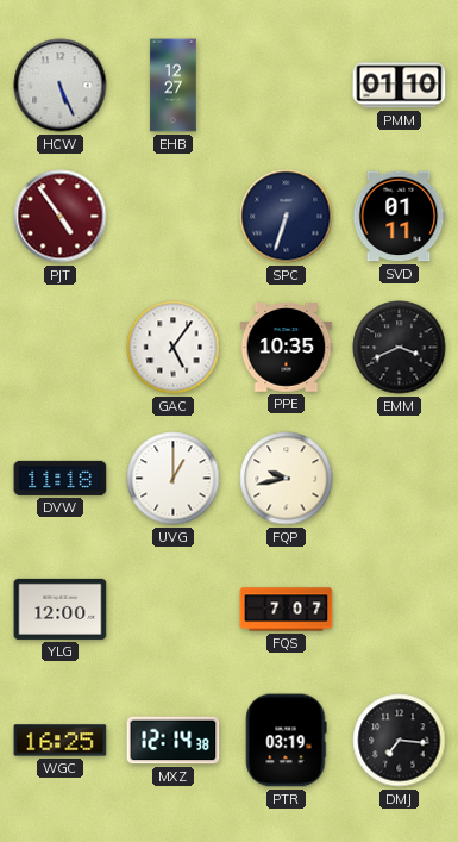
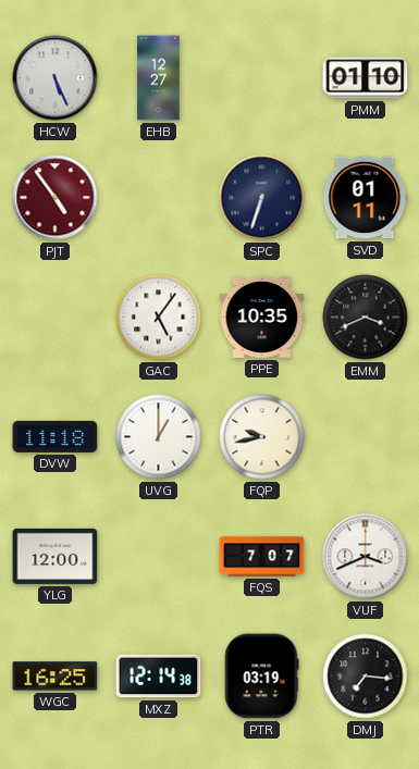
VUF: none -> 3:41 (366, 557)
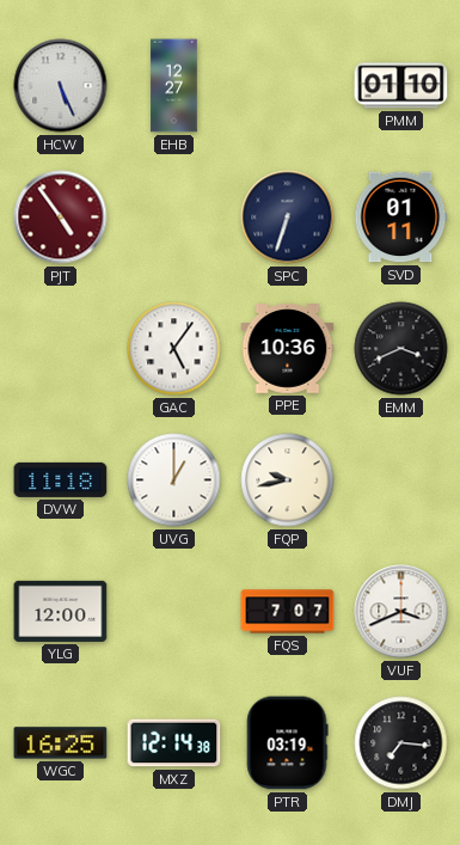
PPE: 10:35 -> 10:36 (288, 349)
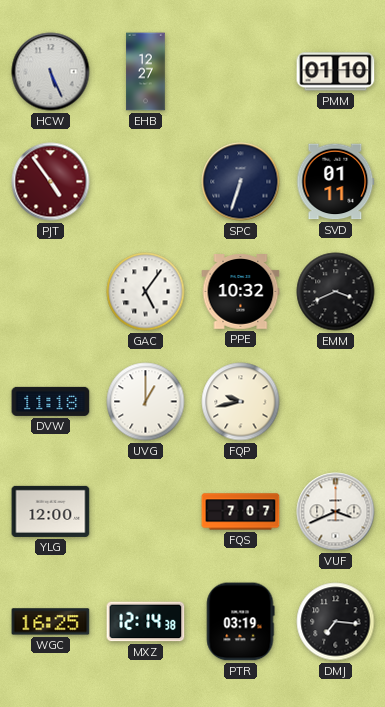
PPE: 10:36 -> 10:32 (241, 292)
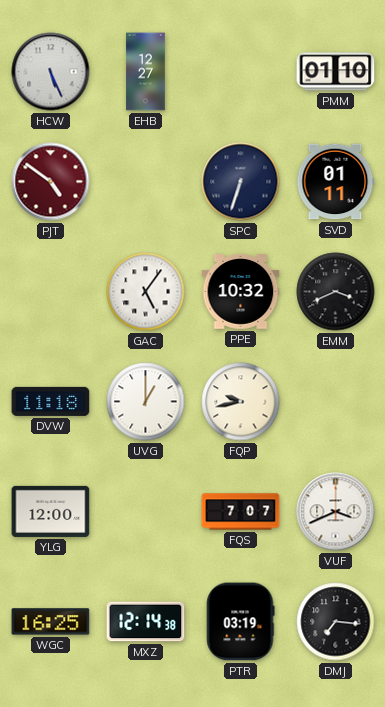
PJT: 4:54 -> 4:51 (51, 182)
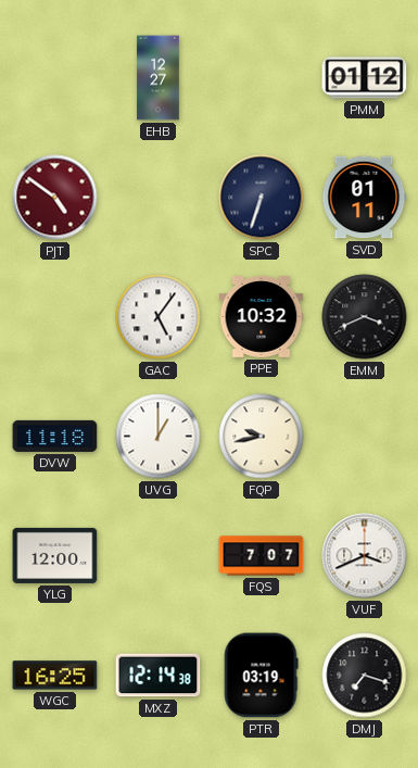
HCW: 5:26 -> none (51, 72)
PMM: 01:10 -> 01:12 (365, 78)
DMJ: 7:16 -> 7:18 (365, 676)
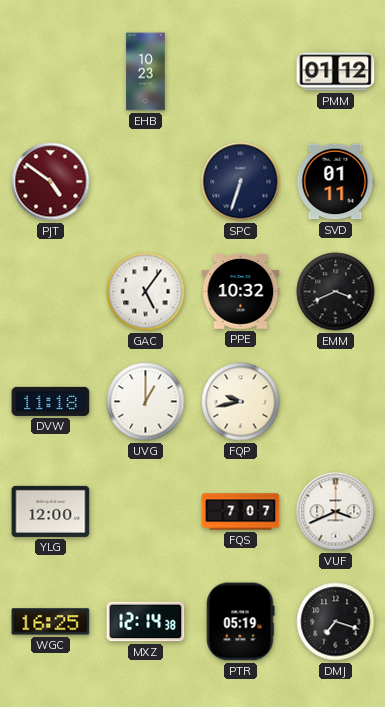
EHB: 12:27 -> 10:23 (146, 72)
PTR: 03:19 -> 05:19 (240, 622)
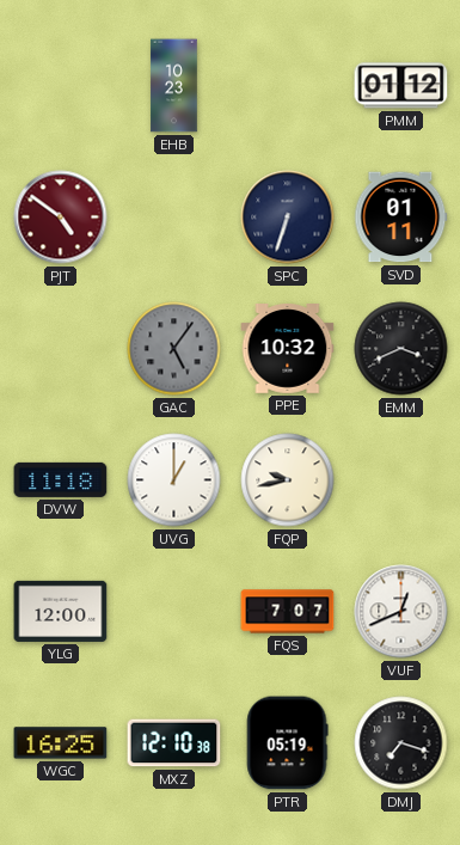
GAC dial: white -> grey (174, 349)
VUF: 3:41 -> 12:41 (401, 612)
MXZ: 12:14 -> 12:10 (174, 743)
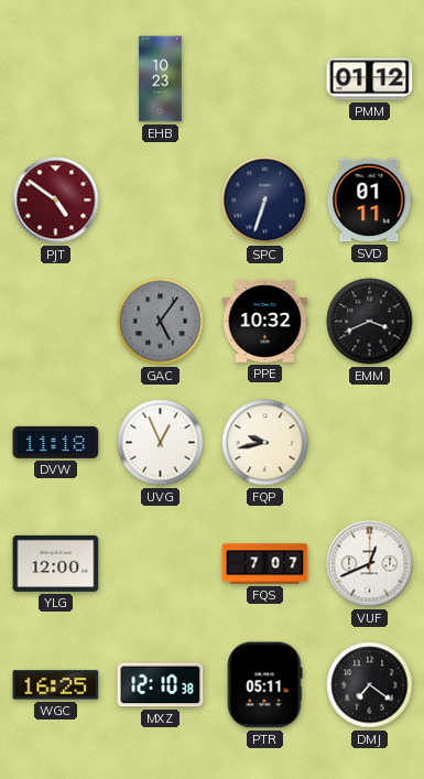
UVG: 1:00 -> 12:56 (161, 443)
PTR: 05:19 -> 05:11 (264, 685)
DMJ: 7:18 -> 7:21 (370, 685)
